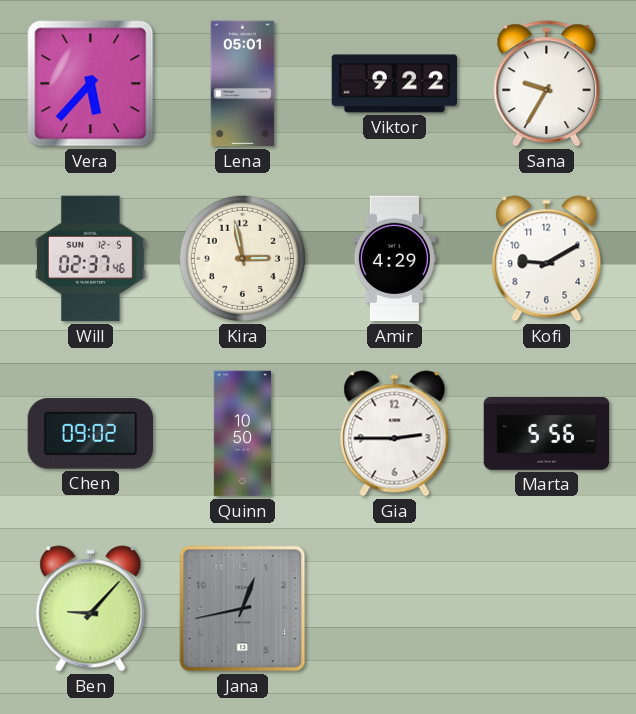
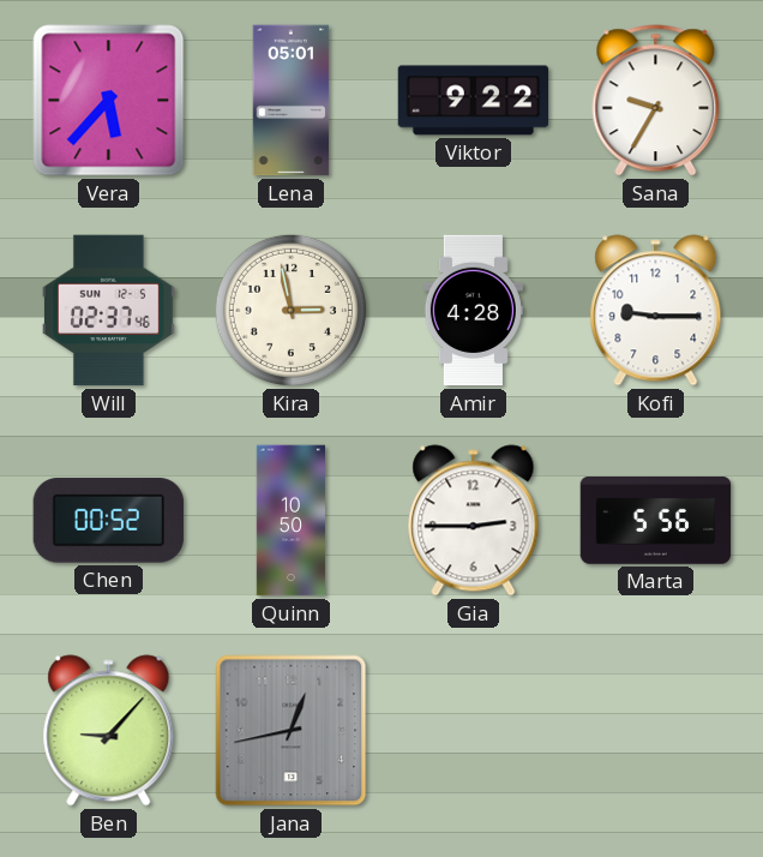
Amir: 4:29 -> 4:28 (473, 311)
Kofi: 9:10 -> 9:15 (656, 311)
Chen: 09:02 -> 00:52 (109, 521)
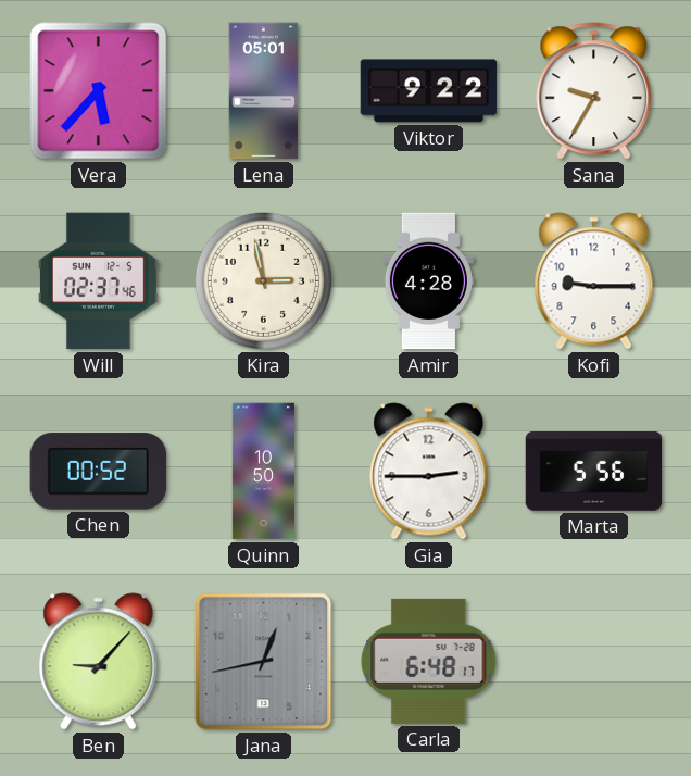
Carla: none -> 6:48 (429, 661)
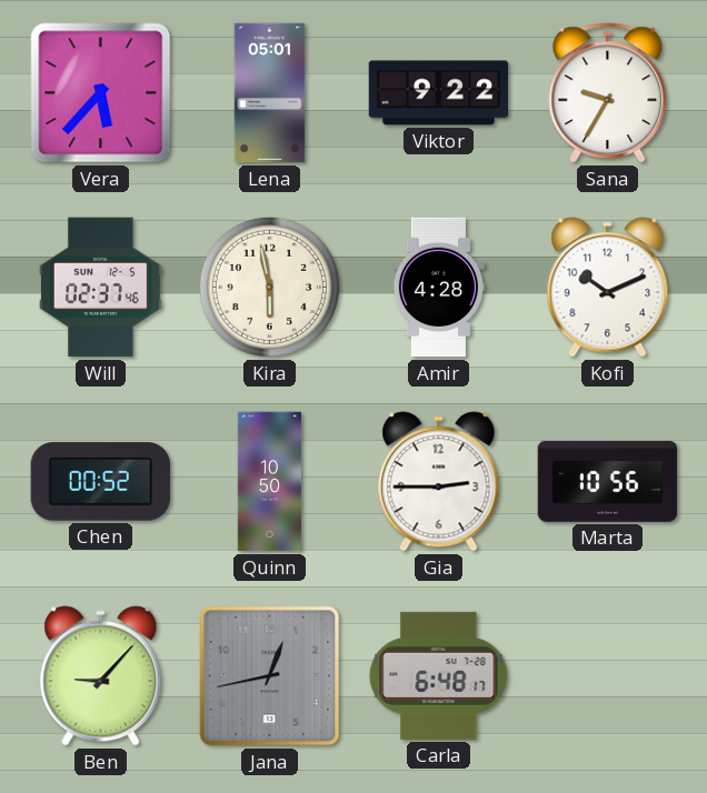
Kira: 2:58 -> 5:58 (269, 287)
Kofi: 9:15 -> 10:11 (608, 288)
Marta: 5:56 -> 10:56 (608, 482)
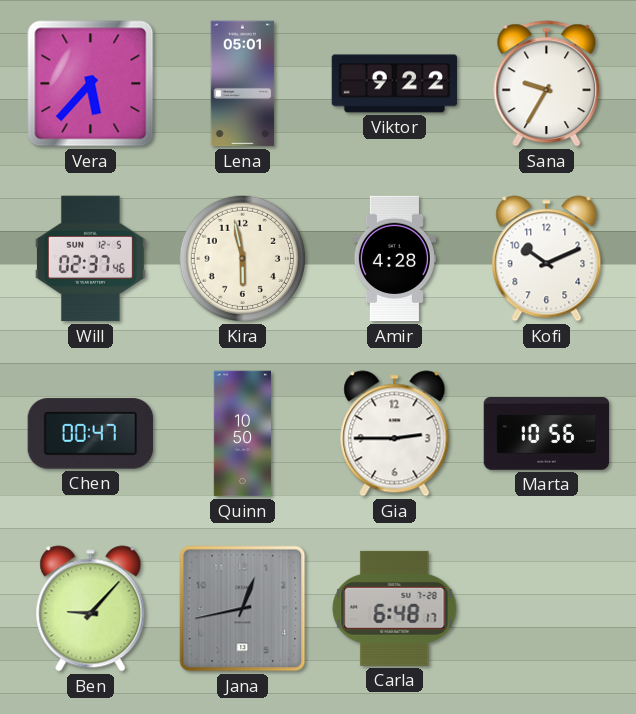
Chen: 00:52 -> 00:47 (91, 434)
